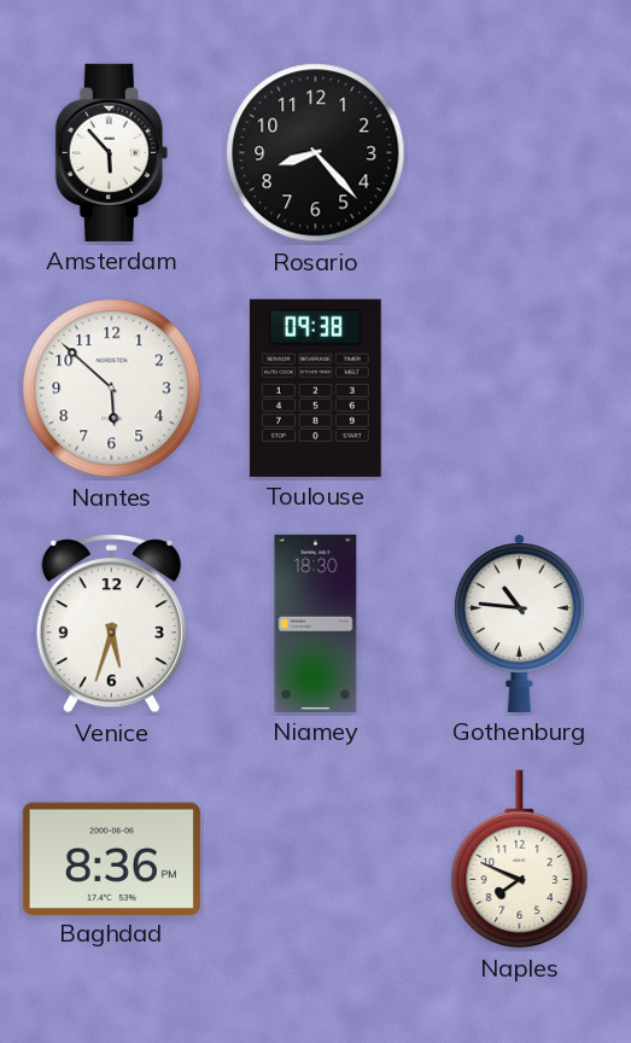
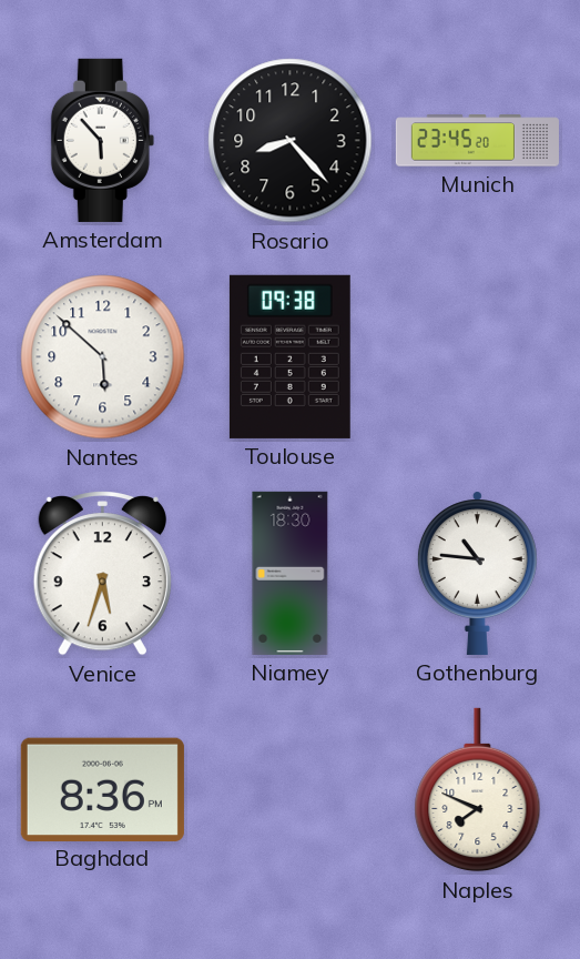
Munich: none -> 23:45 (477, 141)
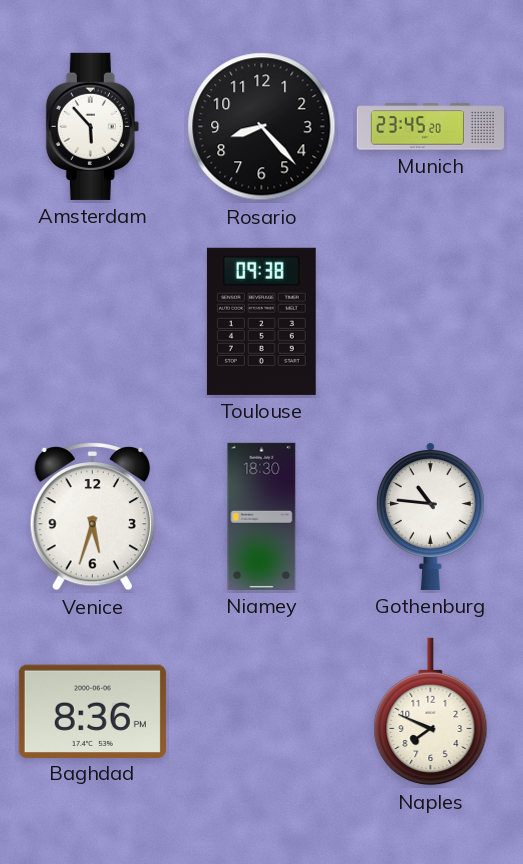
Nantes: 5:52 -> none (103, 357)
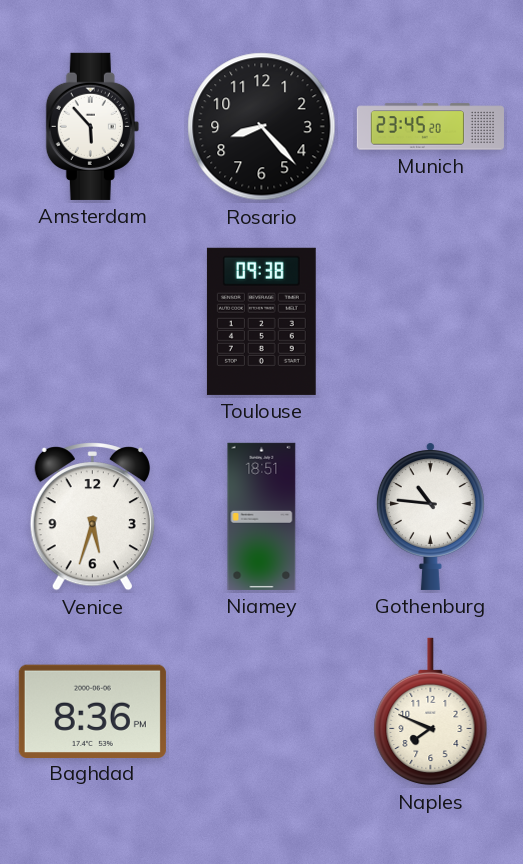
Niamey: 18:30 -> 18:51 (262, 516)
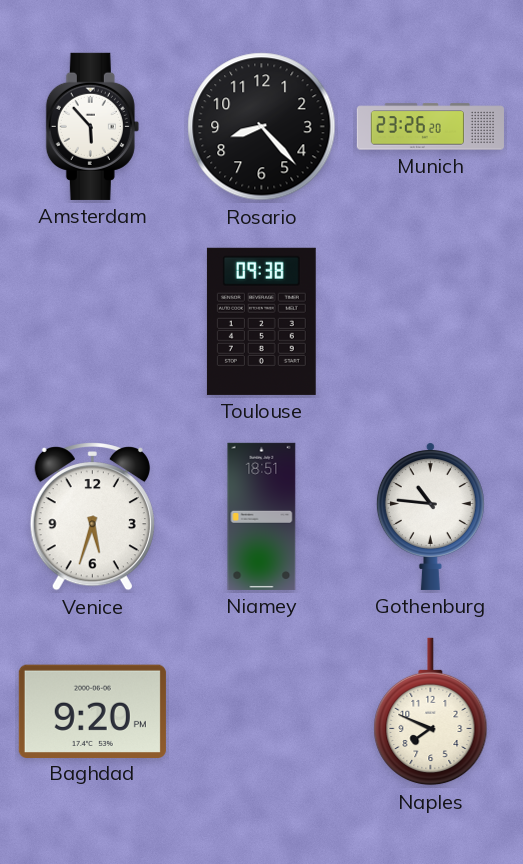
Munich: 23:45 -> 23:26 (430, 127)
Baghdad: 8:36 -> 9:20 (92, 711)
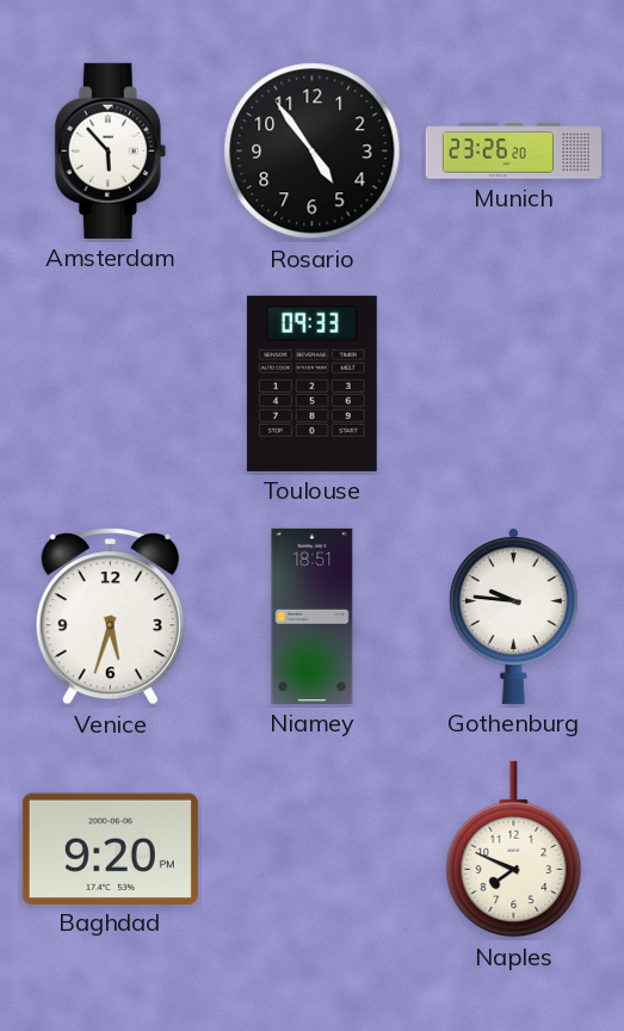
Rosario: 8:23 -> 4:54 (313, 152)
Toulouse: 09:38 -> 09:33 (311, 383)
Gothenburg: 10:46 -> 9:46 (513, 616)
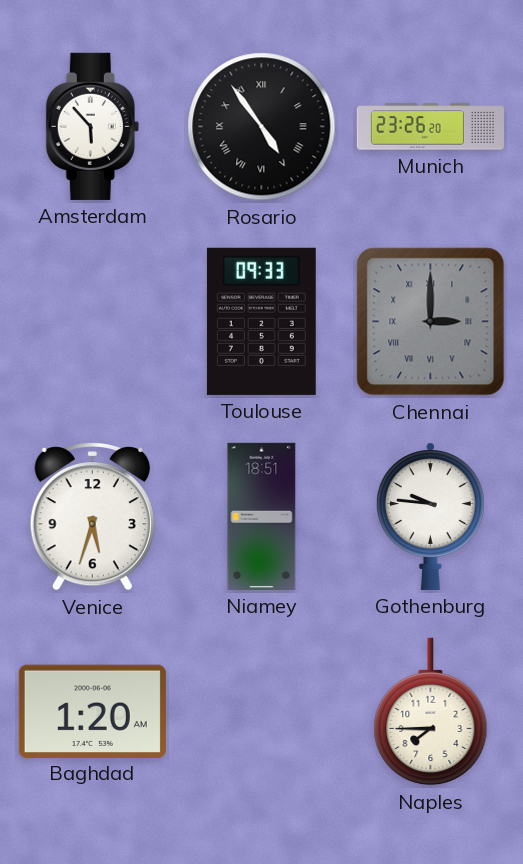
Rosario numerals: Arabic -> Roman (262, 127)
Chennai: none -> 3:00 (431, 322)
Baghdad: 9:20 -> 1:20 (92, 711)
Naples: 7:49 -> 7:45 (431, 712)
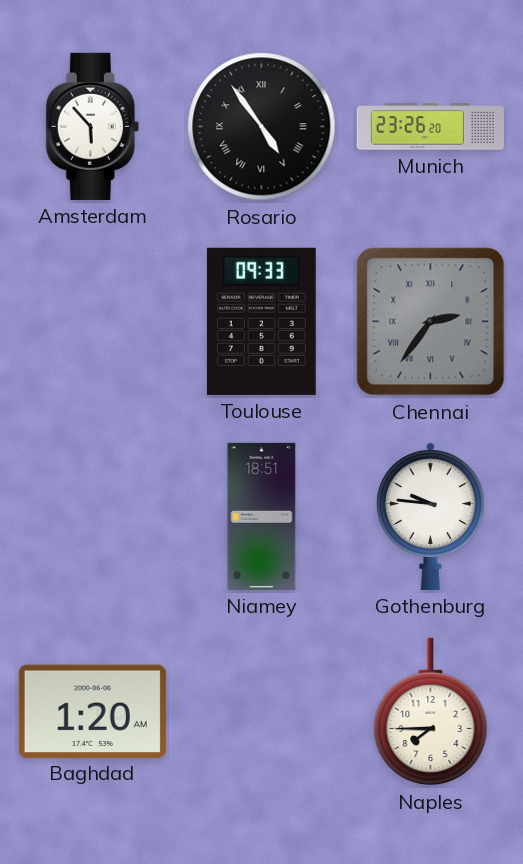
Chennai: 3:00 -> 2:36 (431, 322)
Venice: 5:33 -> none (92, 517)
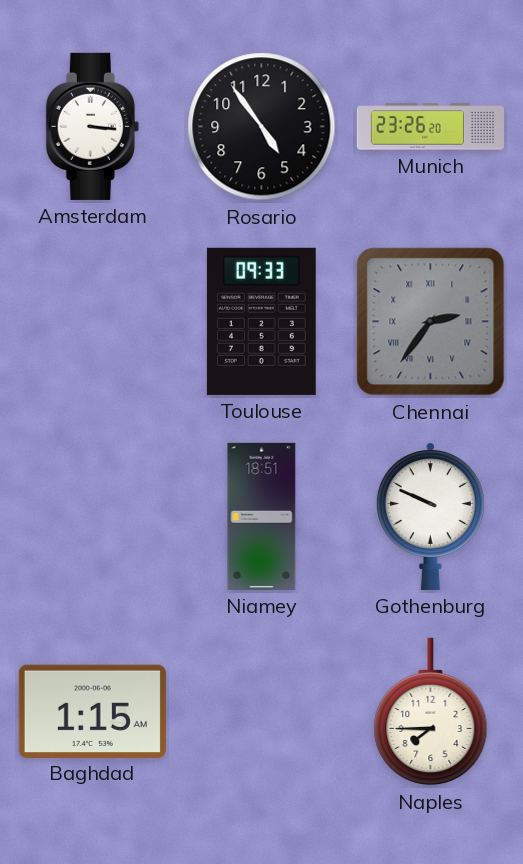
Amsterdam: 5:53 -> 3:16 (92, 126)
Rosario numerals: Roman -> Arabic (262, 127)
Gothenburg: 9:46 -> 9:49 (430, 516)
Baghdad: 1:20 -> 1:15 (92, 711)
